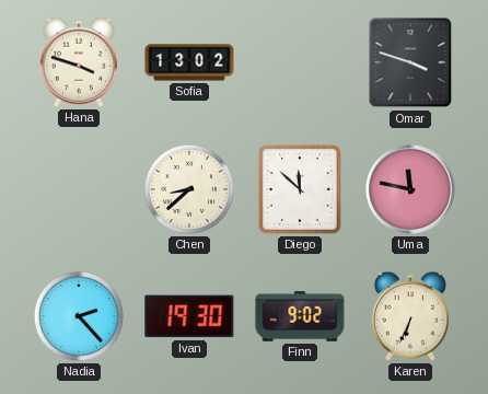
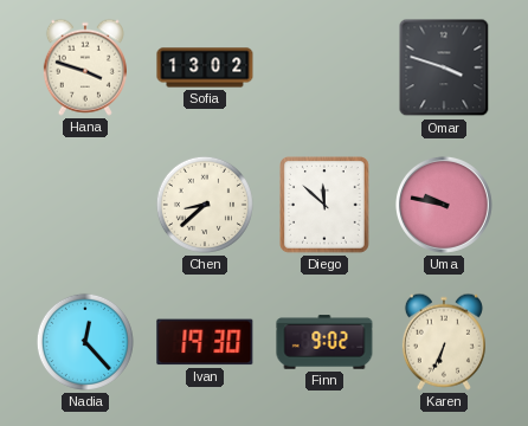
Uma: 11:47 -> 9:47 (444, 205)
Nadia: 2:23 -> 12:23 (85, 342)
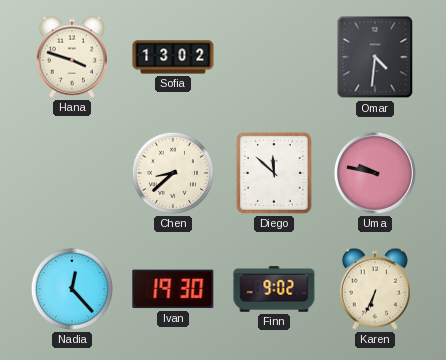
Omar: 3:48 -> 4:31 (375, 57)
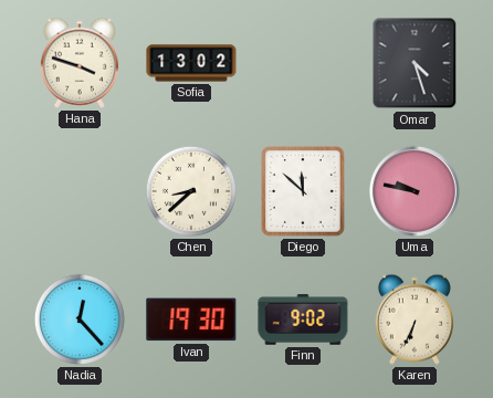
Omar: 4:31 -> 4:27 (415, 63)
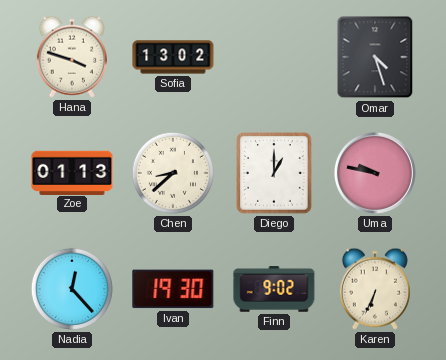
Zoe: none -> 01:13 (72, 172)
Diego: 11:52 -> 1:00 (275, 173)
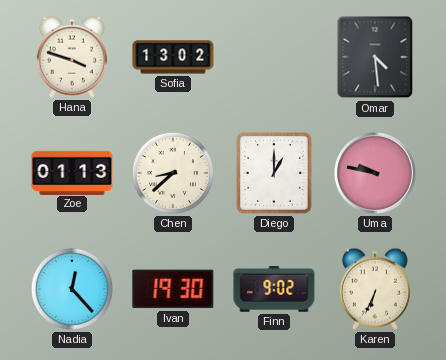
Omar: 4:27 -> 4:29 (375, 57)
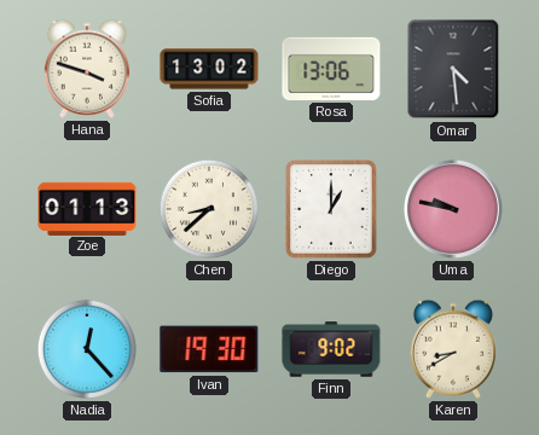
Rosa: none -> 13:06 (331, 69)
Karen: 6:34 -> 8:40 (453, 349)
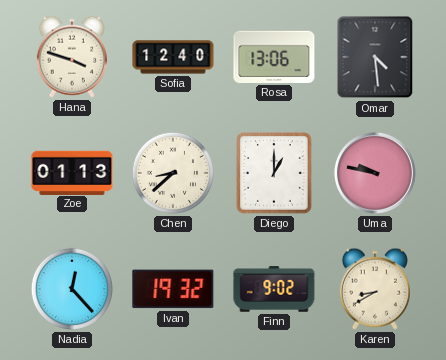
Sofia: 13:02 -> 12:40 (173, 57)
Ivan: 19:30 -> 19:32 (173, 289)
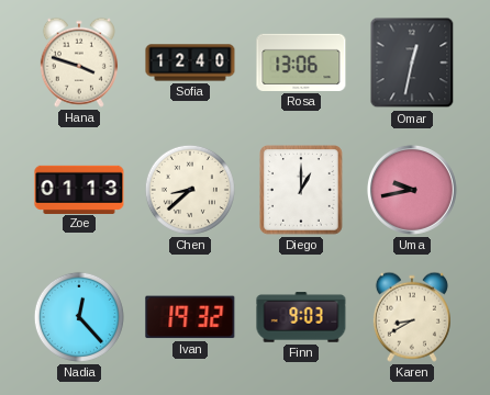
Omar: 4:29 -> 12:32 (412, 63)
Uma: 9:47 -> 9:43 (412, 190)
Finn: 9:02 -> 9:03 (301, 317)
